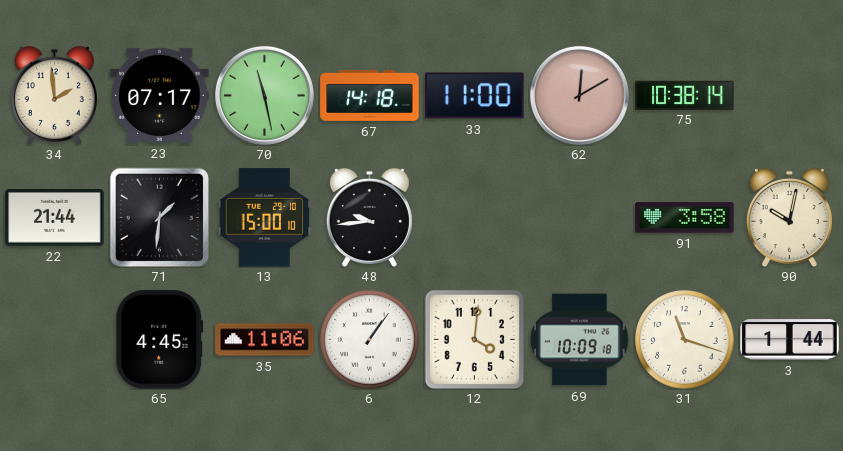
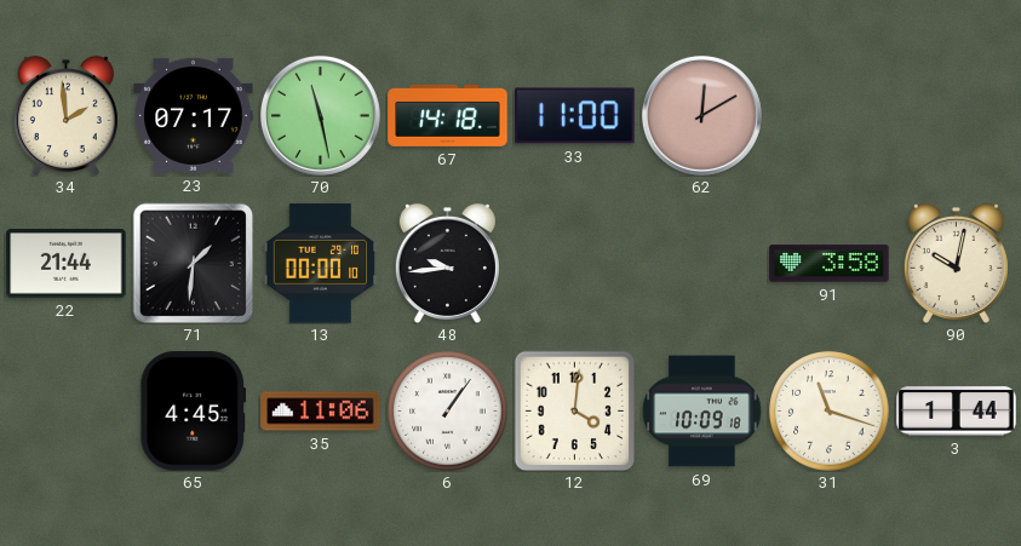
75: 10:38 -> none (685, 95)
13: 15:00 -> 00:00 (321, 264)
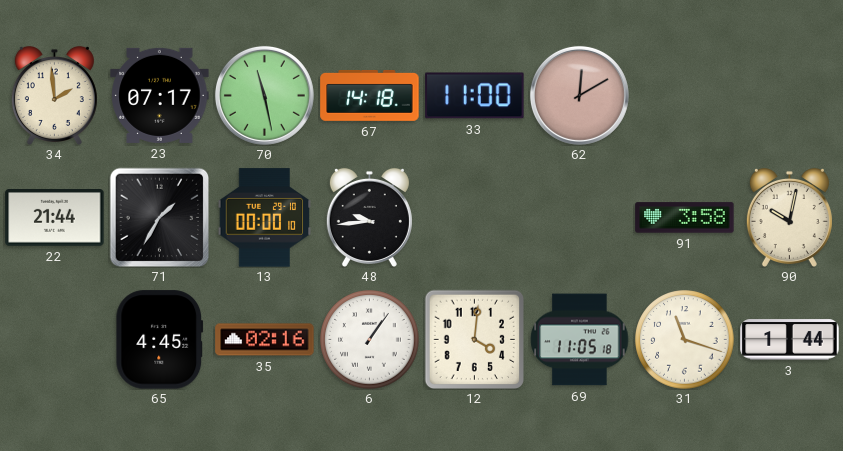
71: 1:31 -> 1:35 (159, 217)
35: 11:06 -> 02:16 (265, 340)
69: 10:09 -> 11:05 (580, 340)
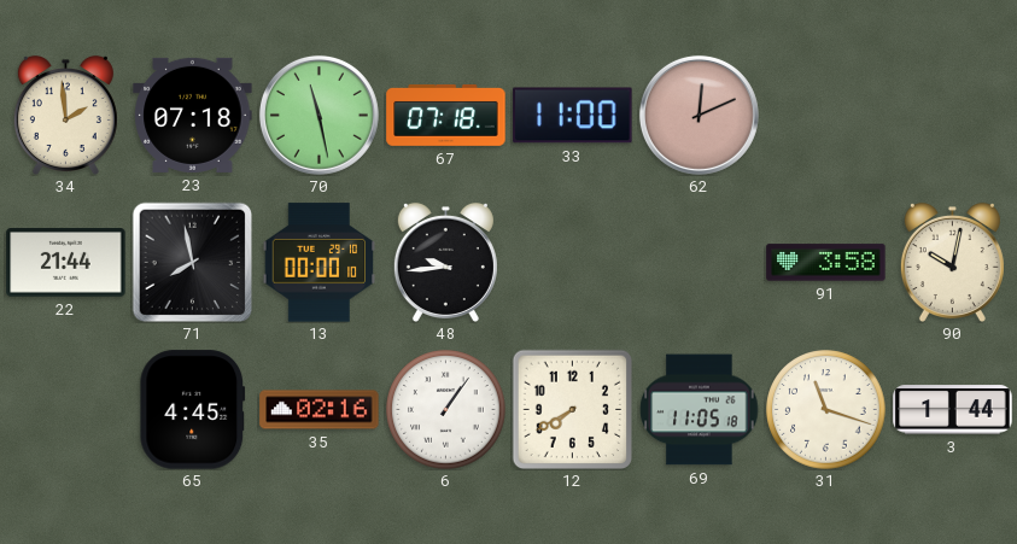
23: 07:17 -> 07:18 (193, 115)
67: 14:18 -> 07:18 (446, 115)
62: 12:10 -> 12:11 (699, 115)
71: 1:35 -> 7:58 (192, 262)
12: 4:01 -> 7:40 (572, 409)
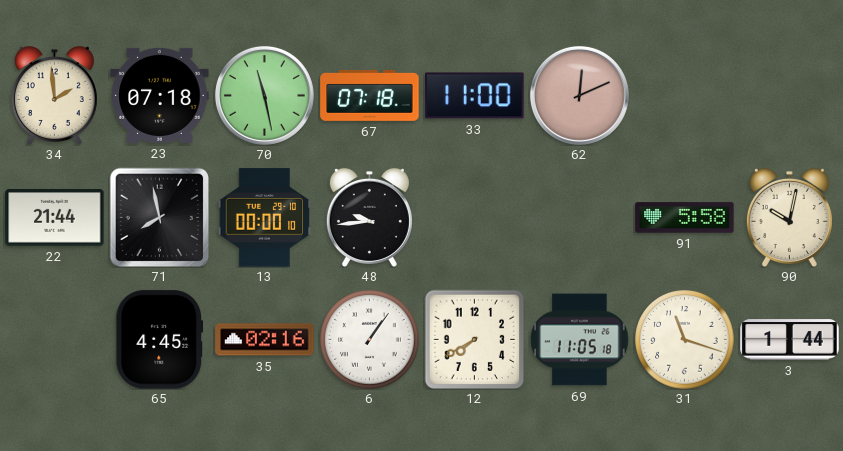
91: 3:58 -> 5:58 (685, 218)
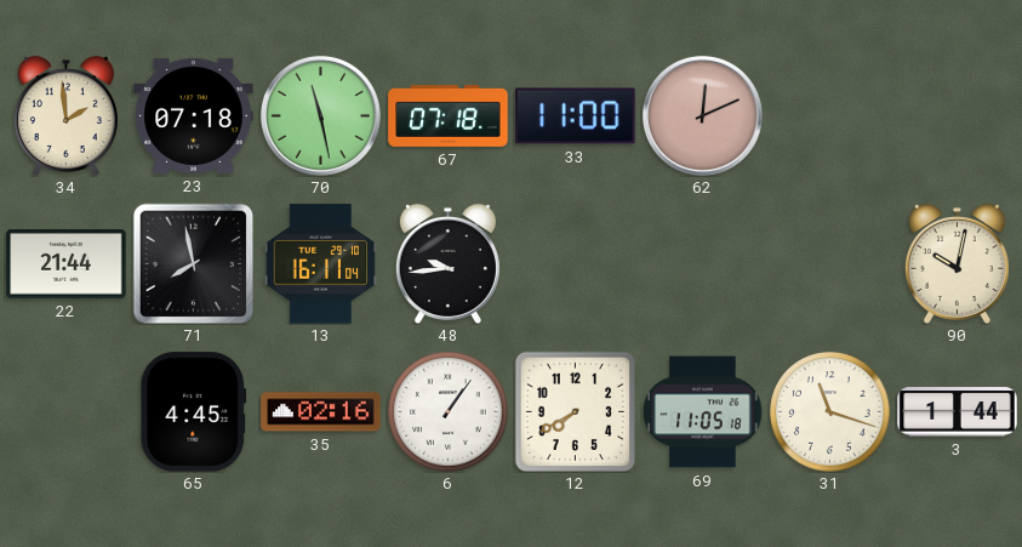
13: 00:00 -> 16:11 (321, 264)
91: 5:58 -> none (685, 218)
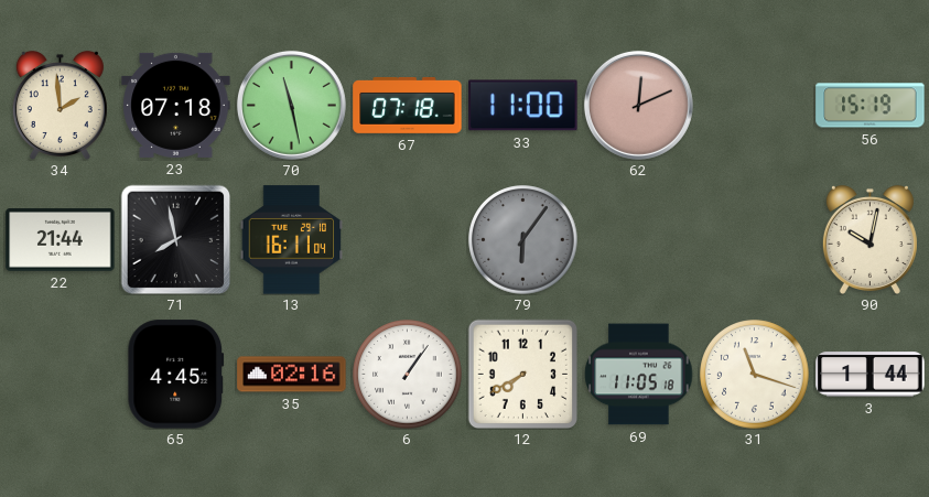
56: none -> 15:19 (871, 106)
48: 9:44 -> none (447, 263)
79: none -> 6:06 (523, 240)
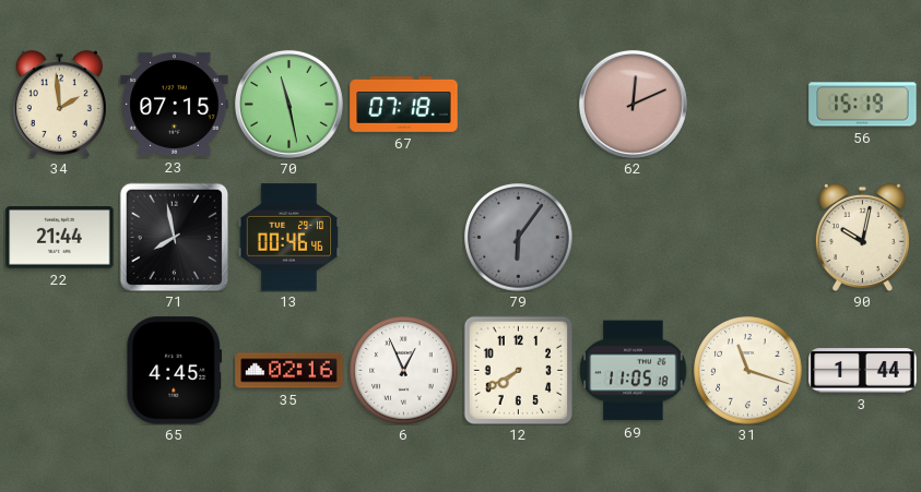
23: 07:18 -> 07:15 (175, 104)
33: 11:00 -> none (523, 106)
13: 16:11 -> 00:46 (290, 238)
6: 1:06 -> 12:56 (404, 371)
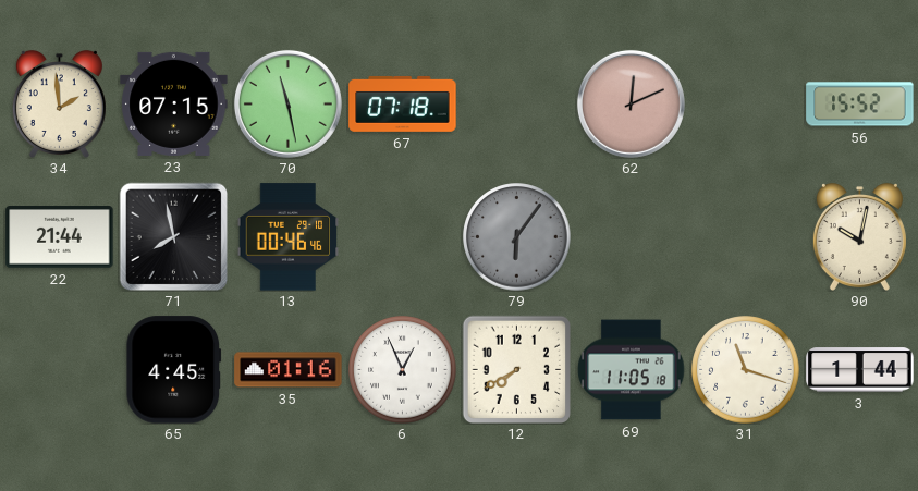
56: 15:19 -> 15:52 (860, 105)
35: 02:16 -> 01:16 (289, 370)
